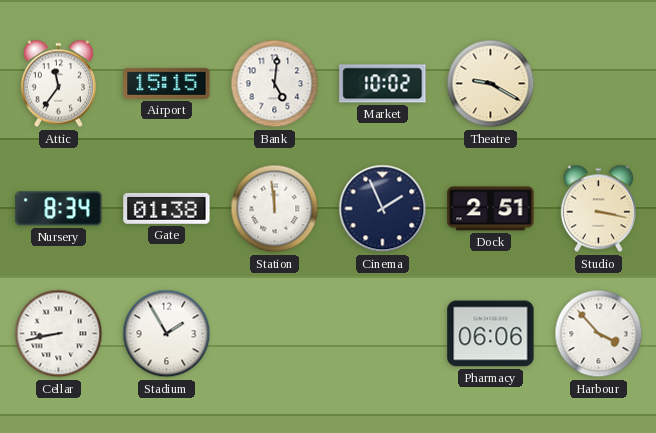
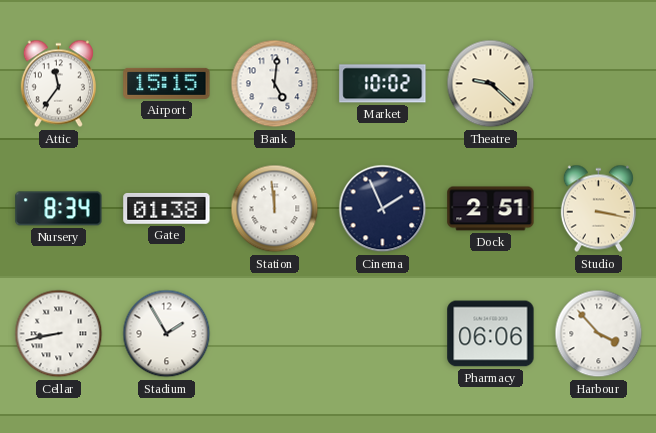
Theatre: 9:20 -> 9:22 (491, 84)
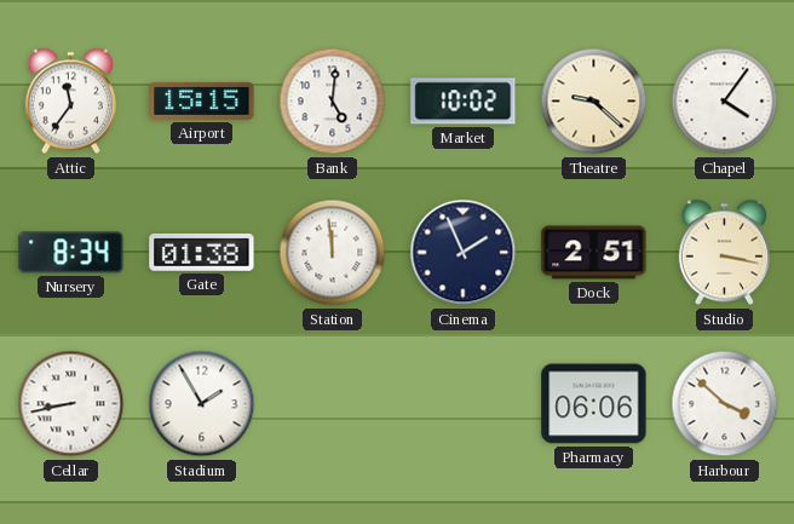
Chapel: none -> 4:06 (725, 102)
Harbour: 3:53 -> 3:52 (725, 404)
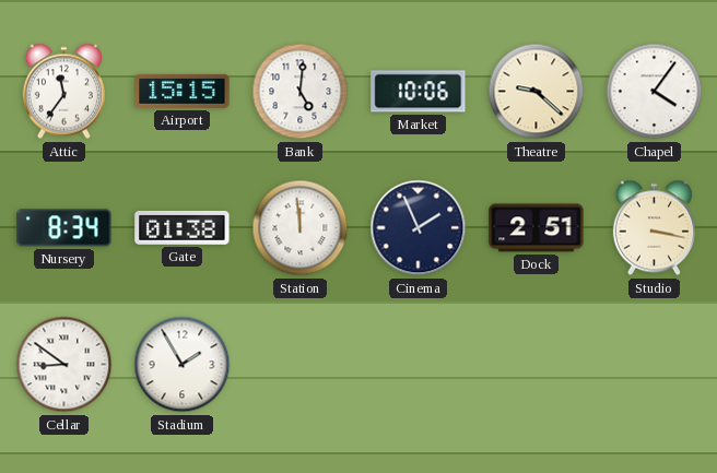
Market: 10:02 -> 10:06 (419, 92)
Cellar: 8:43 -> 8:51 (64, 365)
Pharmacy: 06:06 -> none (594, 404)
Harbour: 3:52 -> none (725, 404)
